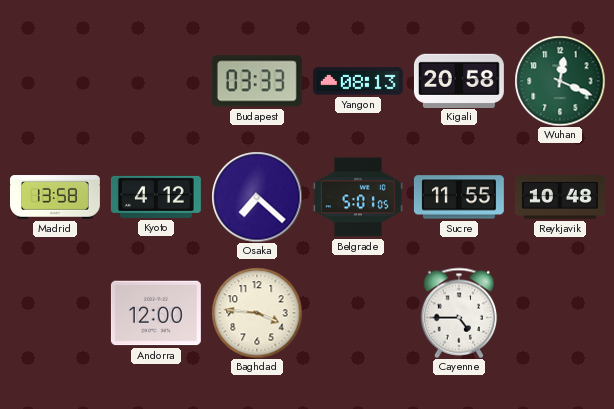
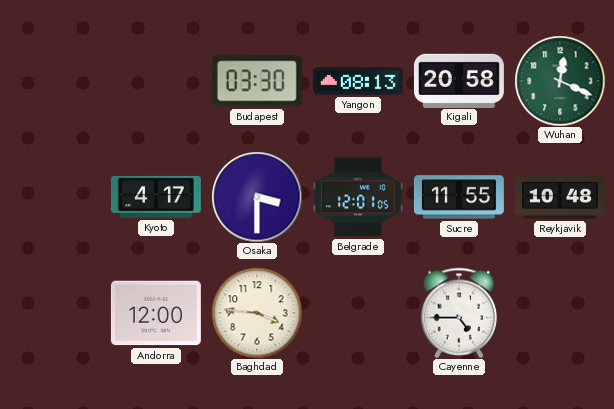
Budapest: 03:33 -> 03:30 (257, 81)
Madrid: 13:58 -> none (56, 197)
Kyoto: 4:12 -> 4:17 (156, 197)
Osaka: 7:22 -> 3:30 (257, 197)
Belgrade: 5:01 -> 12:01 (358, 197)
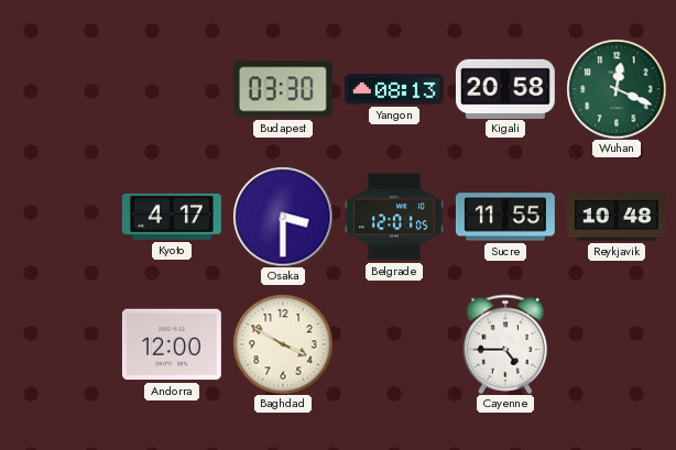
Baghdad: 3:46 -> 3:50 (283, 344)
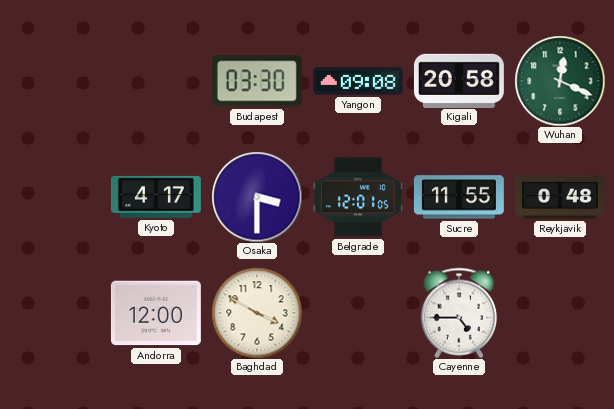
Yangon: 08:13 -> 09:08 (358, 81)
Reykjavik: 10:48 -> 0:48 (560, 198)
